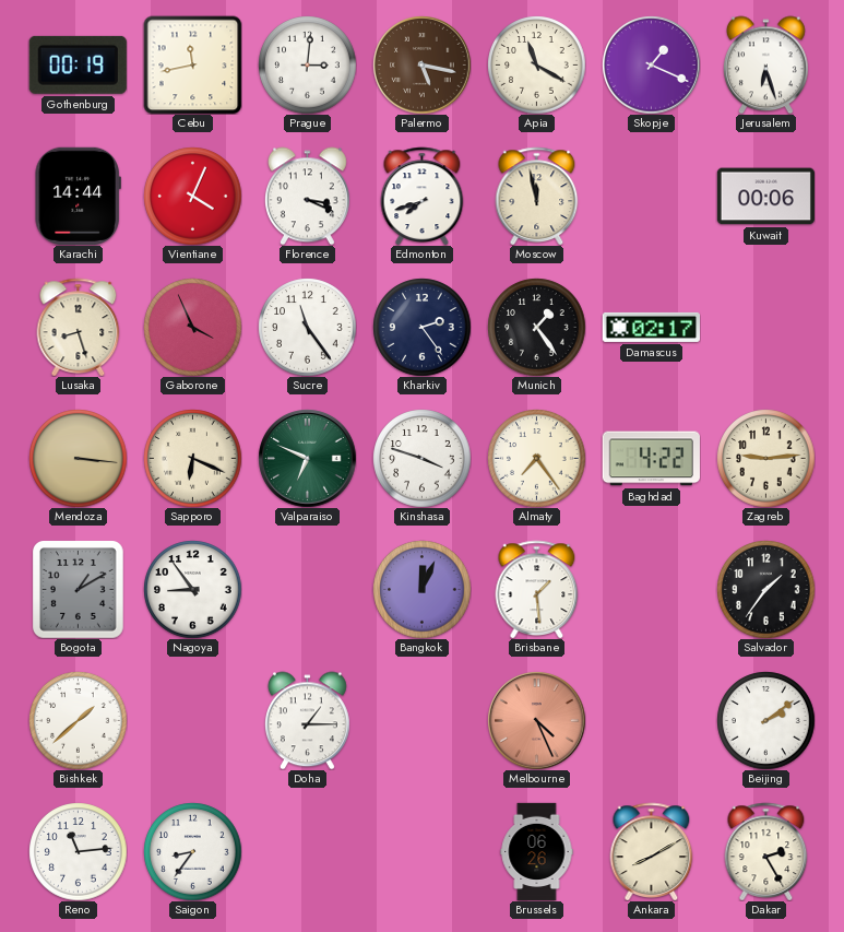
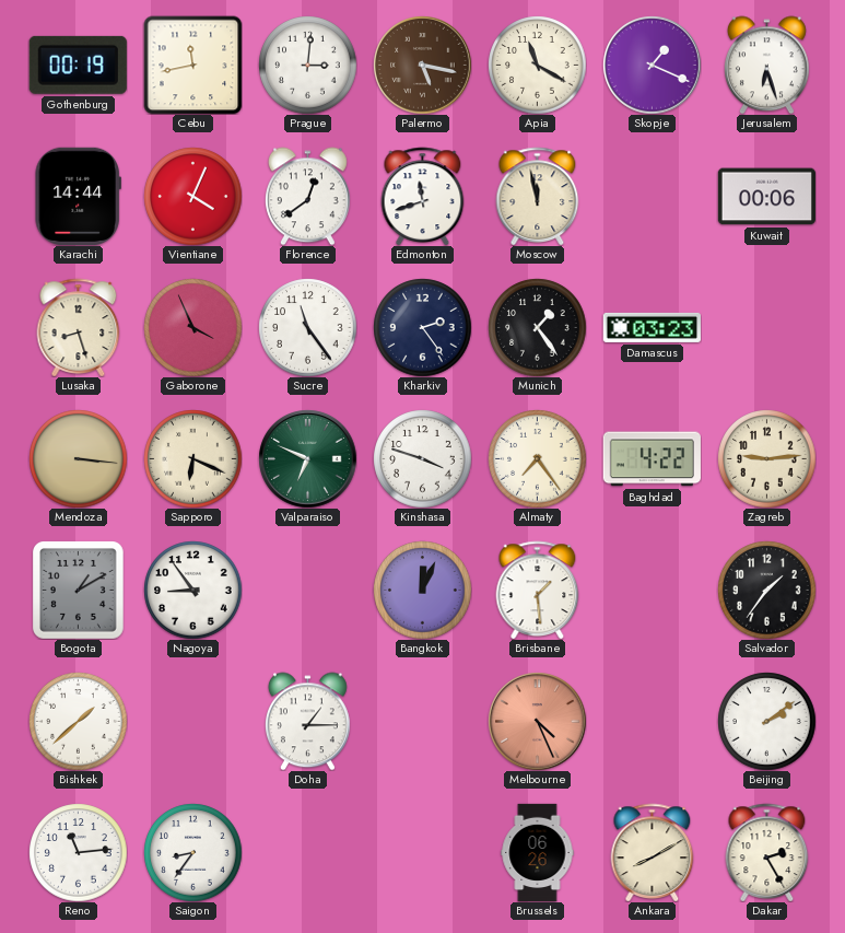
Florence: 3:19 -> 12:39 (307, 196)
Edmonton: 7:42 -> 11:42 (423, 196)
Damascus: 02:17 -> 03:23 (652, 327)
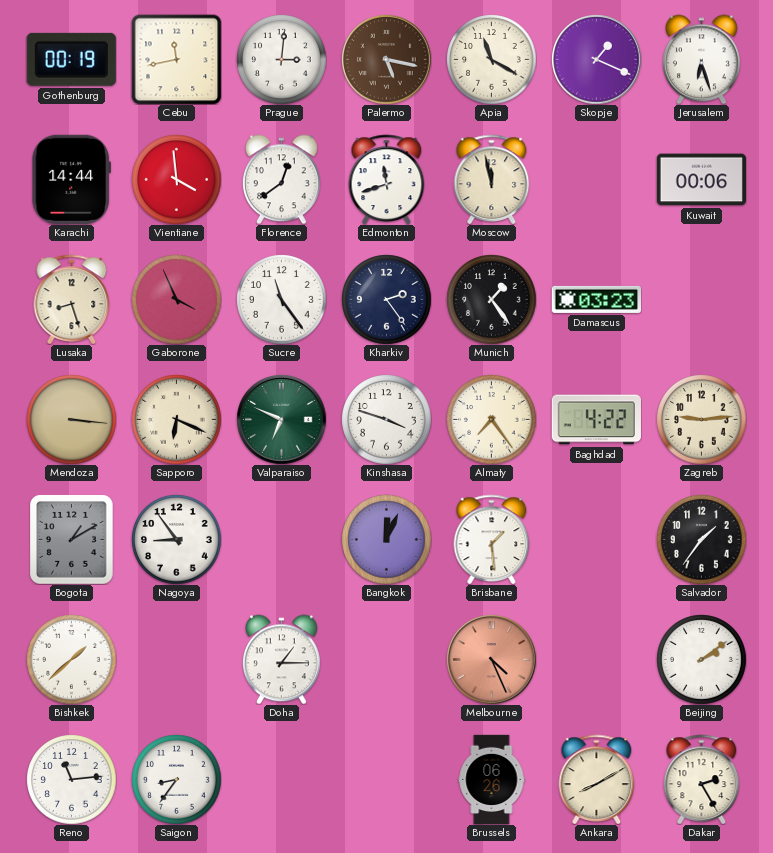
Vientiane: 4:04 -> 3:59 (176, 179)
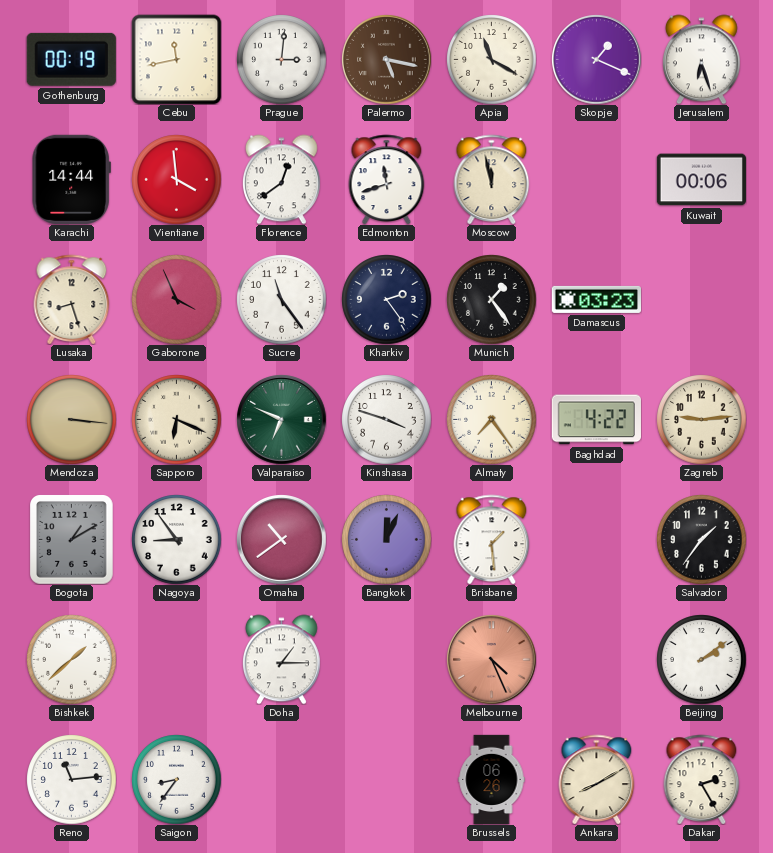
Omaha: none -> 10:39 (281, 539)
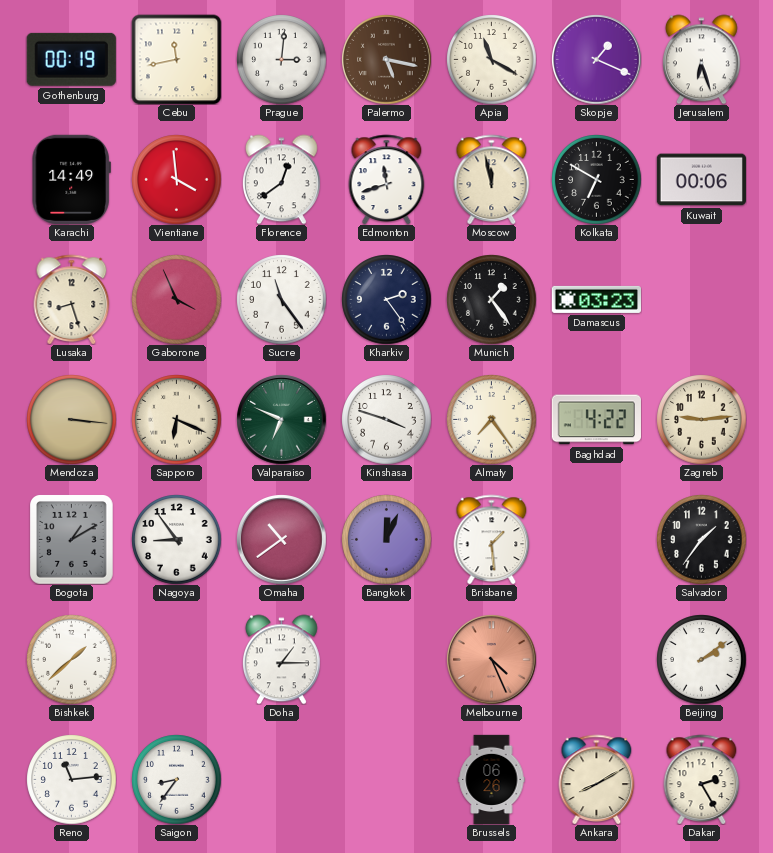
Karachi: 14:44 -> 14:49 (71, 179)
Kolkata: none -> 6:50 (596, 179)
